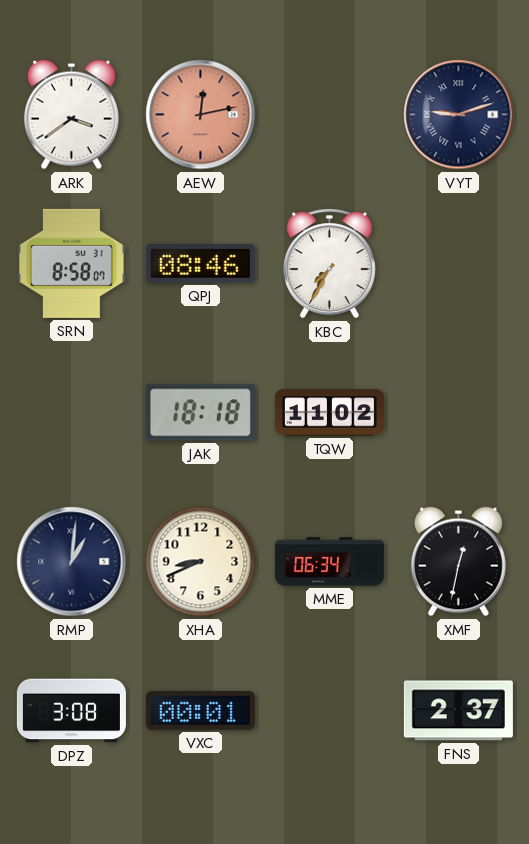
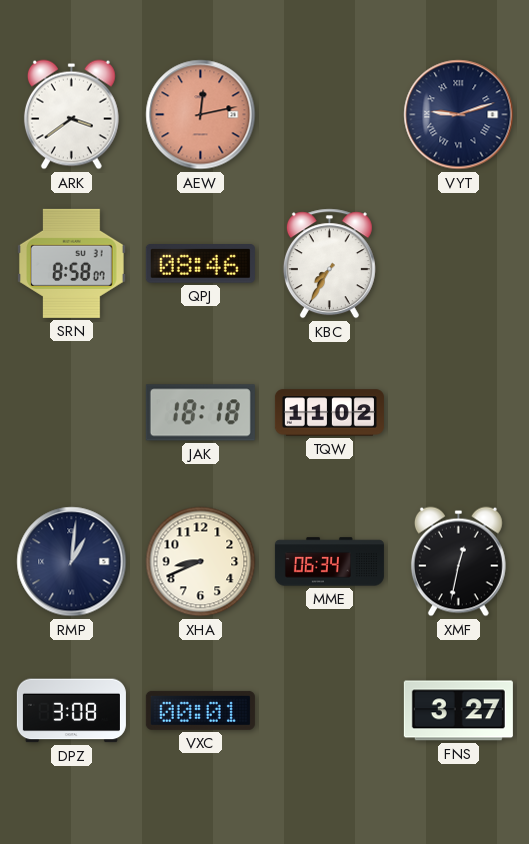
FNS: 2:37 -> 3:27 (458, 711)
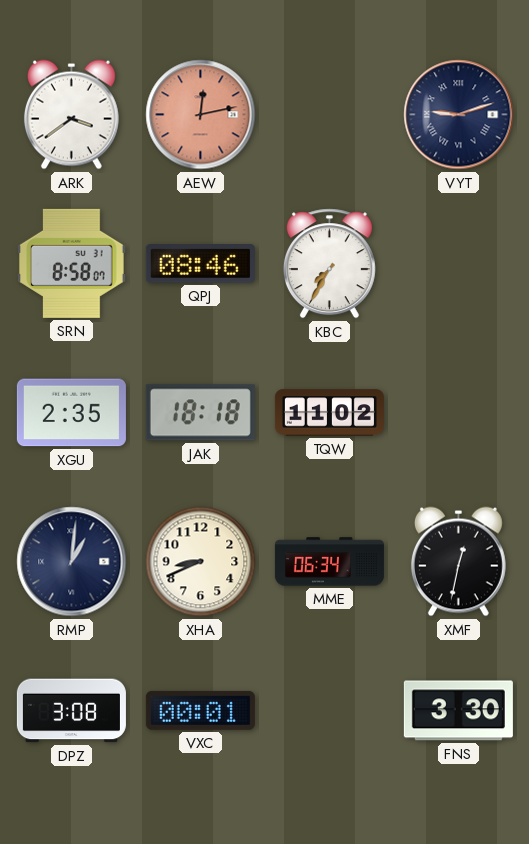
XGU: none -> 2:35 (71, 413)
FNS: 3:27 -> 3:30 (458, 711)
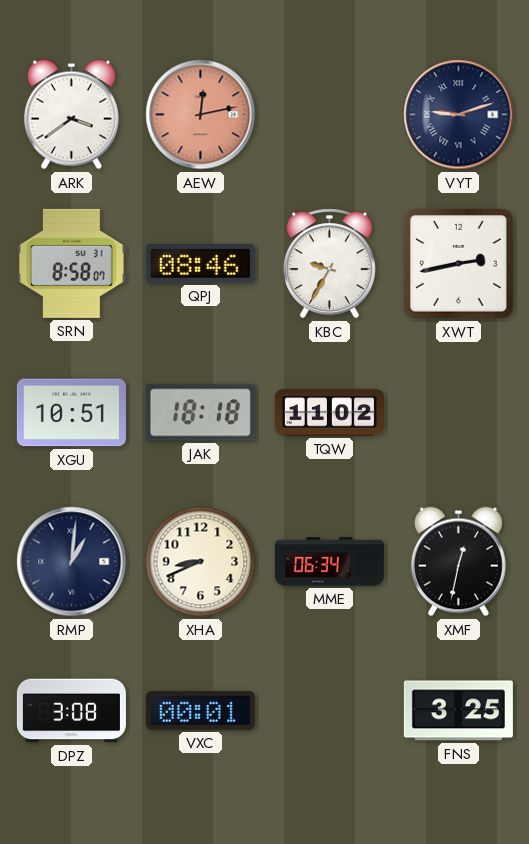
KBC: 7:35 -> 9:35 (329, 264)
XWT: none -> 2:43 (459, 264)
XGU: 2:35 -> 10:51 (71, 413)
FNS: 3:30 -> 3:25 (458, 711)
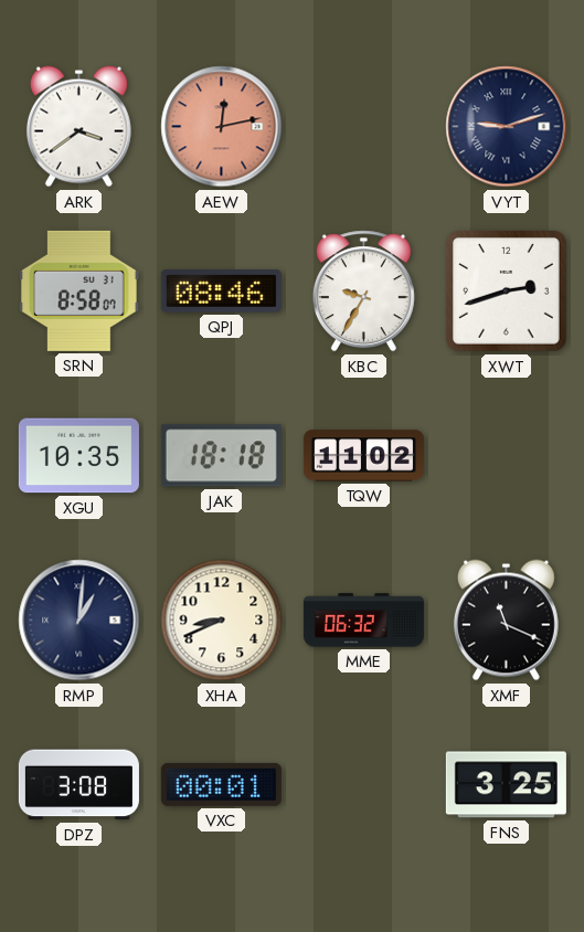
XWT: 2:43 -> 2:42 (507, 292)
XGU: 10:51 -> 10:35 (78, 456)
MME: 06:34 -> 06:32 (363, 621)
XMF: 12:32 -> 11:19 (506, 621)
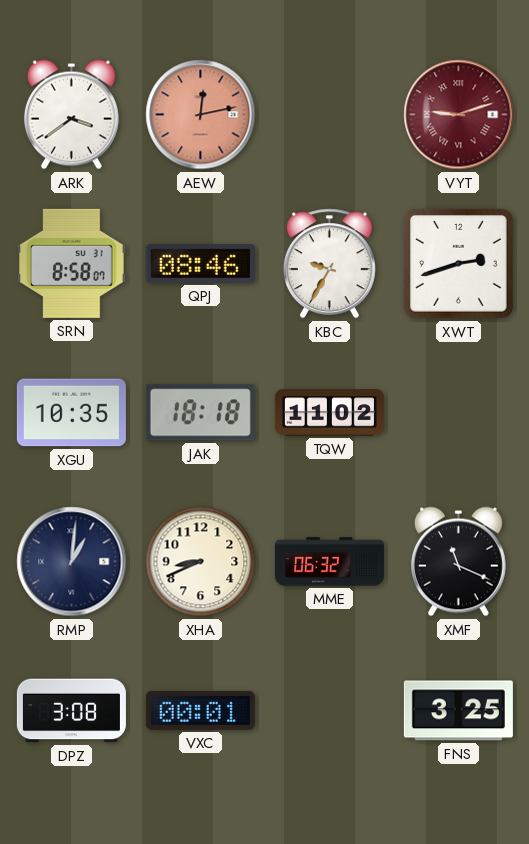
VYT dial: navy -> burgundy (459, 115)
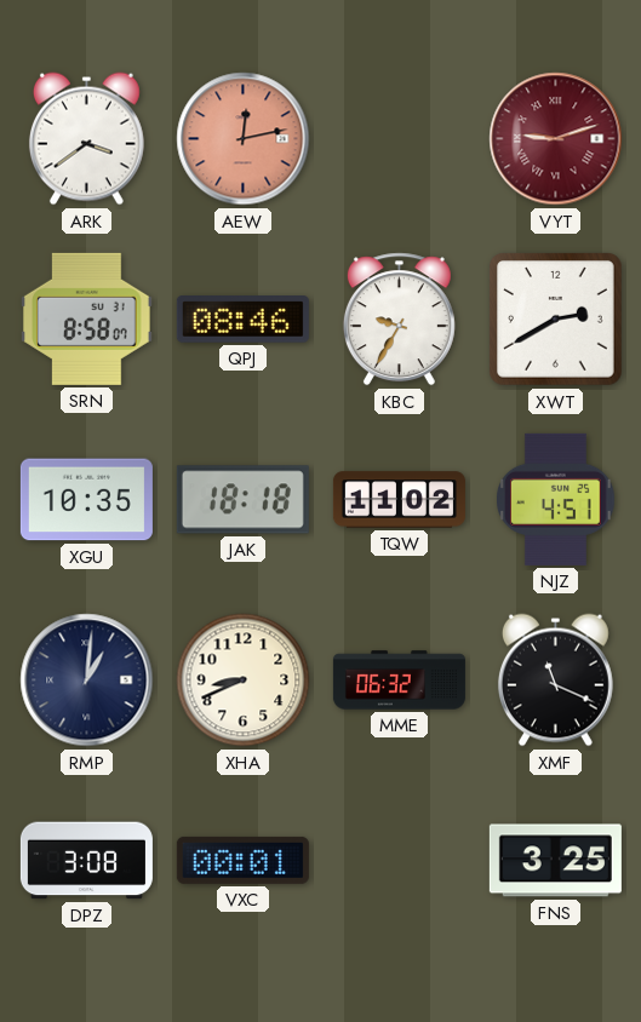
XWT: 2:42 -> 2:40 (556, 320)
NJZ: none -> 4:51 (556, 499)
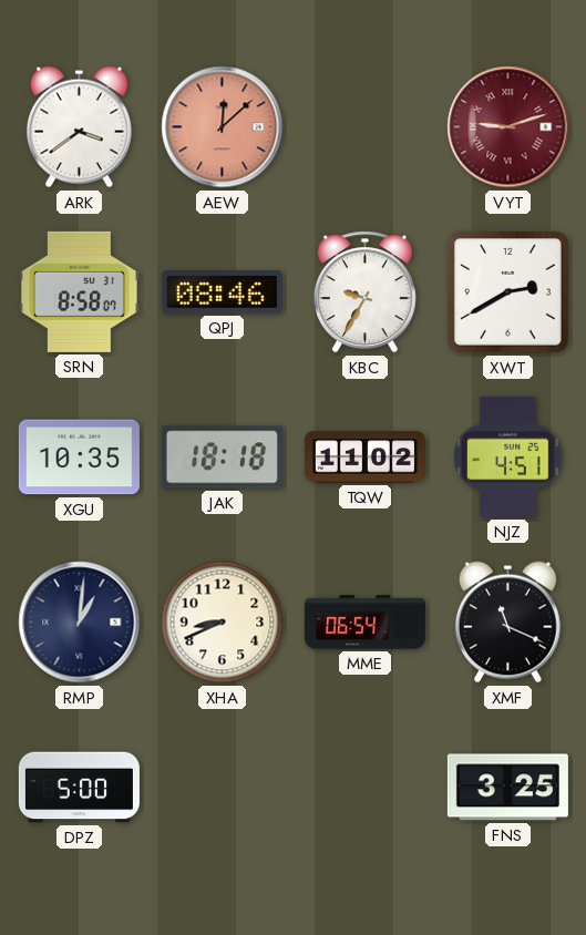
AEW: 12:13 -> 12:08 (223, 127)
MME: 06:32 -> 06:54 (364, 623)
DPZ: 3:08 -> 5:00 (79, 788)
VXC: 00:01 -> none (242, 860)
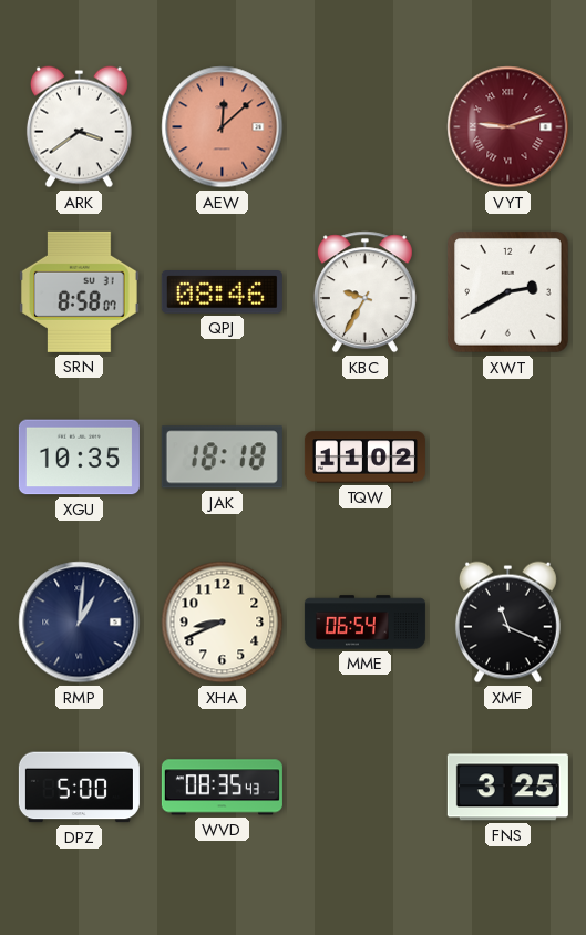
NJZ: 4:51 -> none (508, 456)
WVD: none -> 08:35 (222, 788)
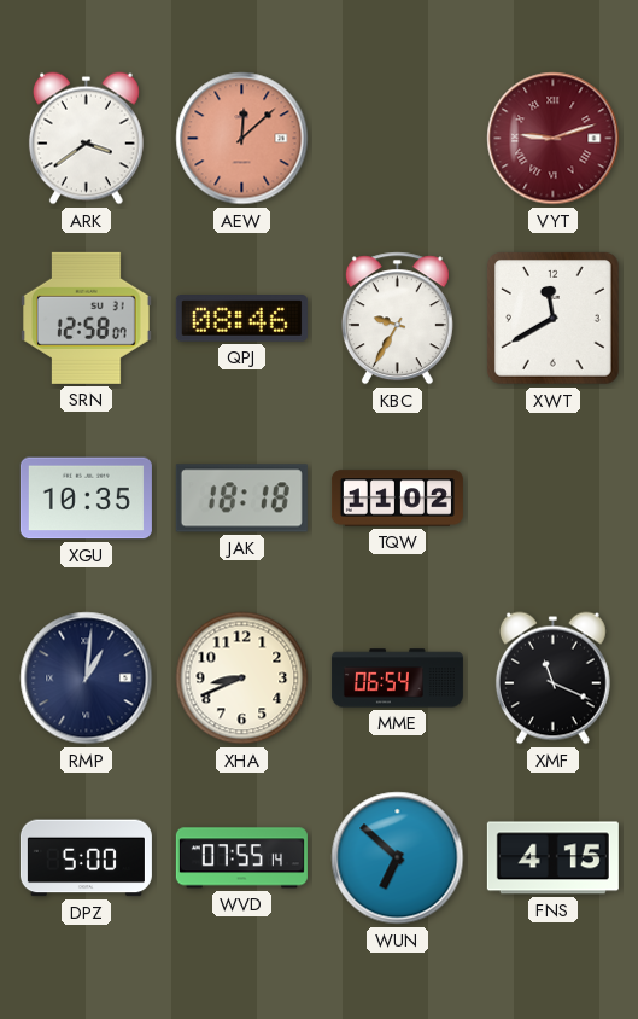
SRN: 8:58 -> 12:58 (87, 318)
XWT: 2:40 -> 11:40 (554, 319)
WVD: 08:35 -> 07:55 (241, 858)
WUN: none -> 6:52 (398, 858)
FNS: 3:25 -> 4:15 (552, 858)
